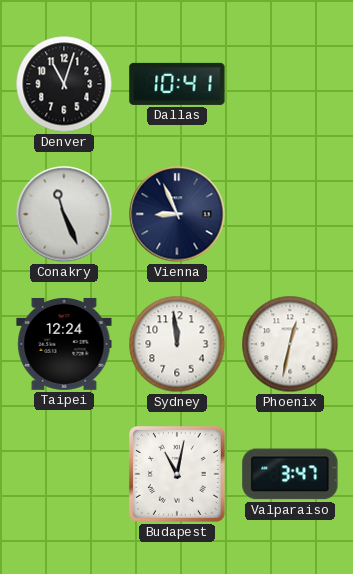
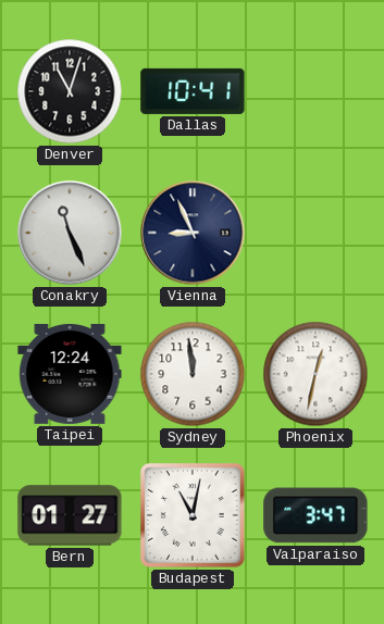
Bern: none -> 01:27 (70, 515)
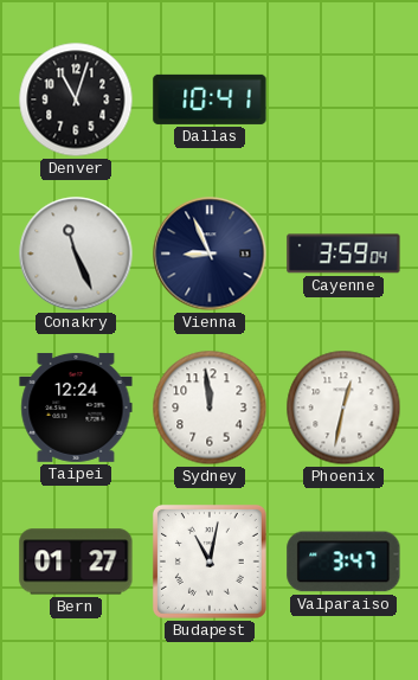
Cayenne: none -> 3:59 (343, 254)
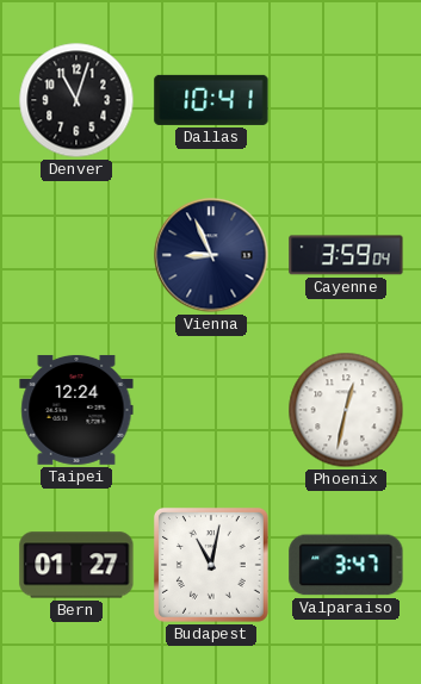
Conakry: 11:26 -> none (76, 254)
Sydney: 11:59 -> none (210, 408)
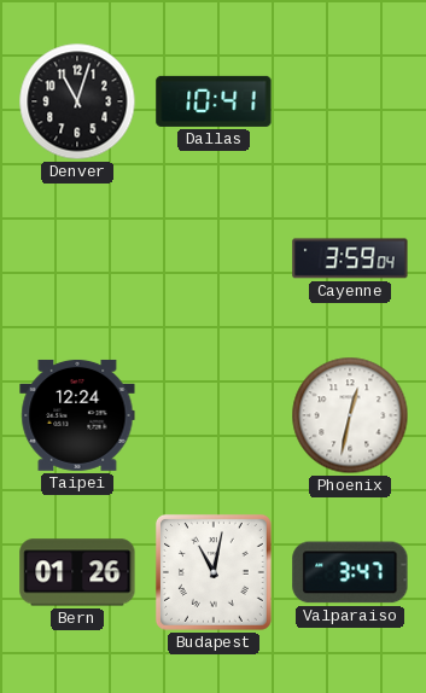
Vienna: 8:56 -> none (211, 255)
Bern: 01:27 -> 01:26 (77, 572)
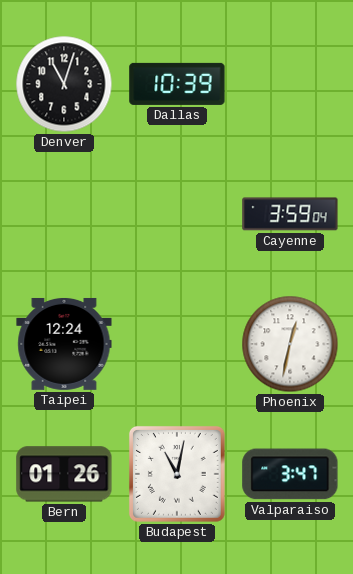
Dallas: 10:41 -> 10:39 (177, 84)
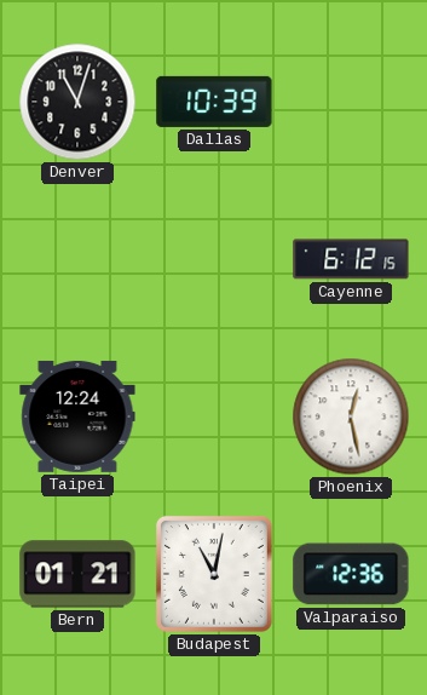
Cayenne: 3:59 -> 6:12 (351, 259)
Phoenix: 12:32 -> 12:28 (351, 417)
Bern: 01:26 -> 01:21 (77, 574)
Valparaiso: 3:47 -> 12:36 (351, 574)
